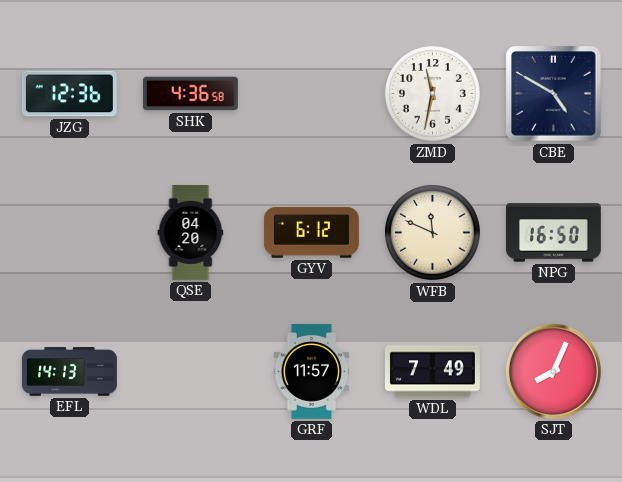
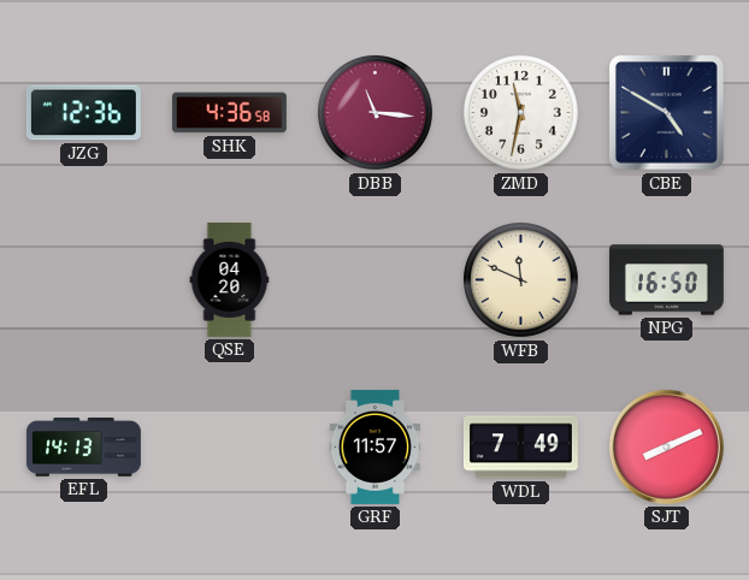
DBB: none -> 11:16 (376, 113)
GYV: 6:12 -> none (311, 233)
SJT: 8:04 -> 8:11 (666, 446)
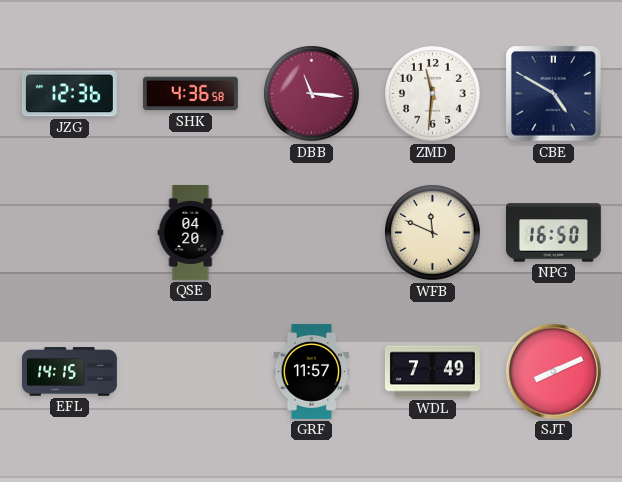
ZMD: 11:32 -> 11:31 (433, 94)
EFL: 14:13 -> 14:15 (69, 372)
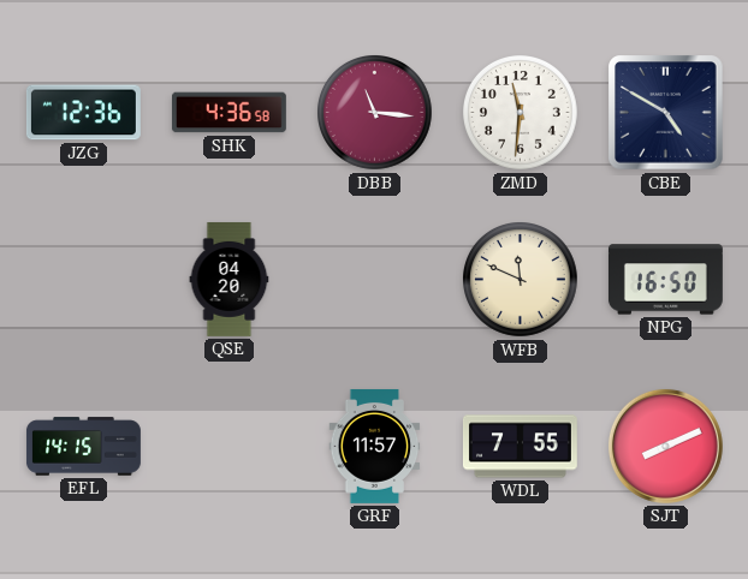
WDL: 7:49 -> 7:55 (520, 447)
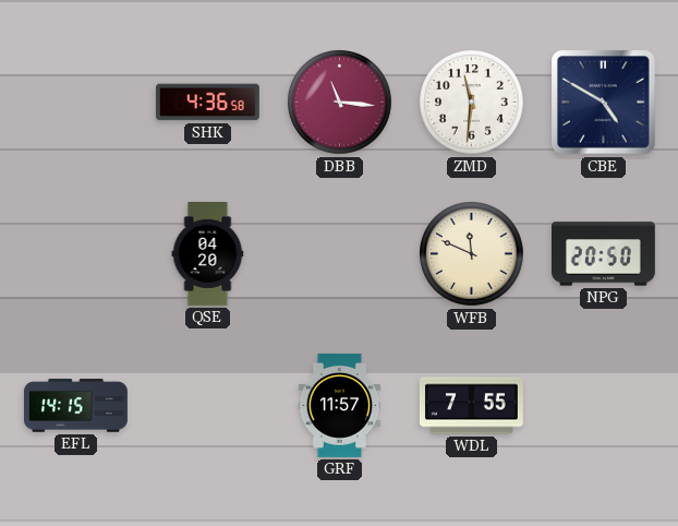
JZG: 12:36 -> none (83, 113)
NPG: 16:50 -> 20:50 (603, 254)
SJT: 8:11 -> none (665, 446)
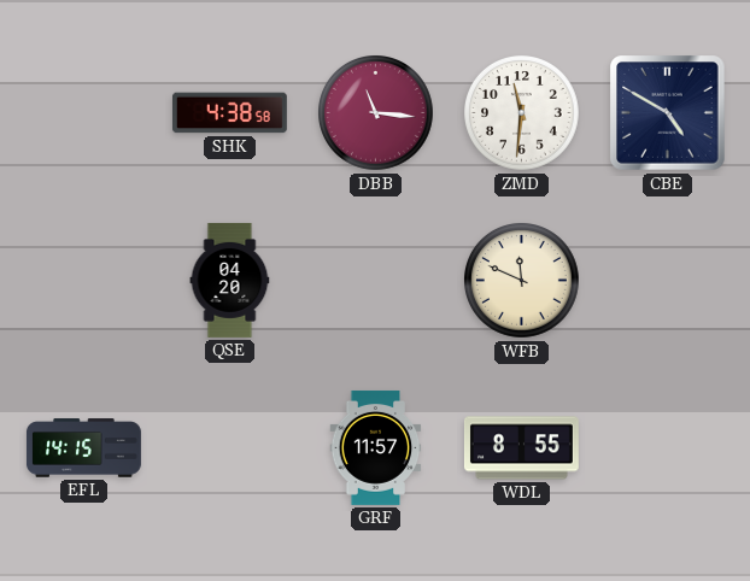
SHK: 4:36 -> 4:38 (229, 113)
NPG: 20:50 -> none (603, 254)
WDL: 7:55 -> 8:55 (521, 448)
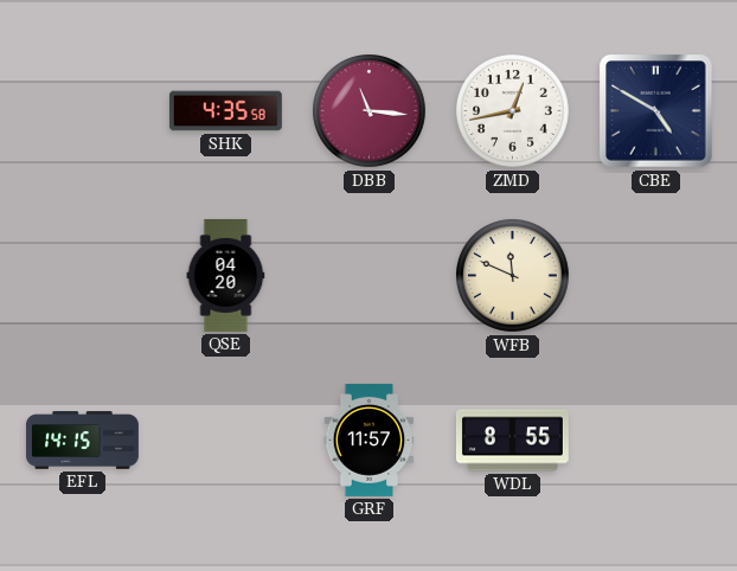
SHK: 4:38 -> 4:35 (225, 111)
ZMD: 11:31 -> 12:43 (513, 111)
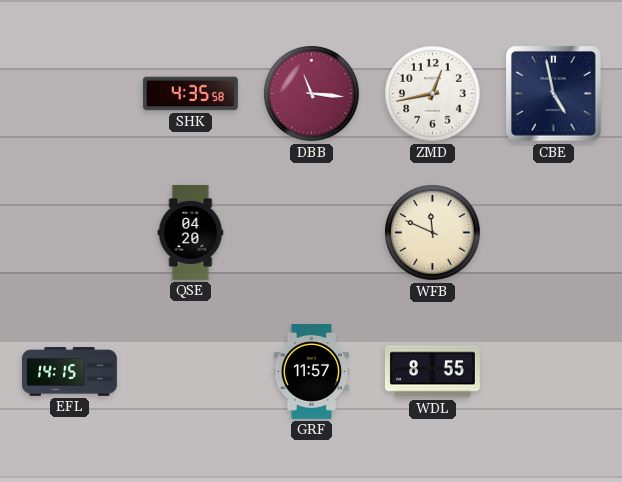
CBE: 4:50 -> 4:58 (554, 94)
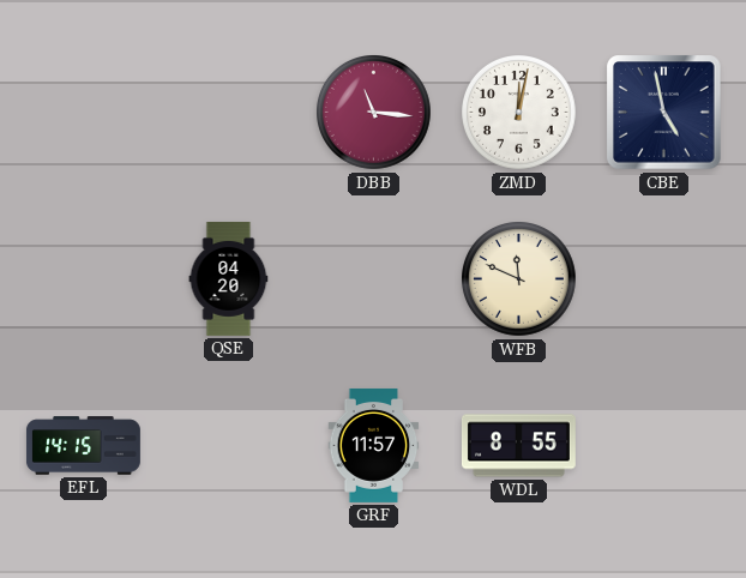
SHK: 4:35 -> none (190, 94)
ZMD: 12:43 -> 12:02 (519, 113)
